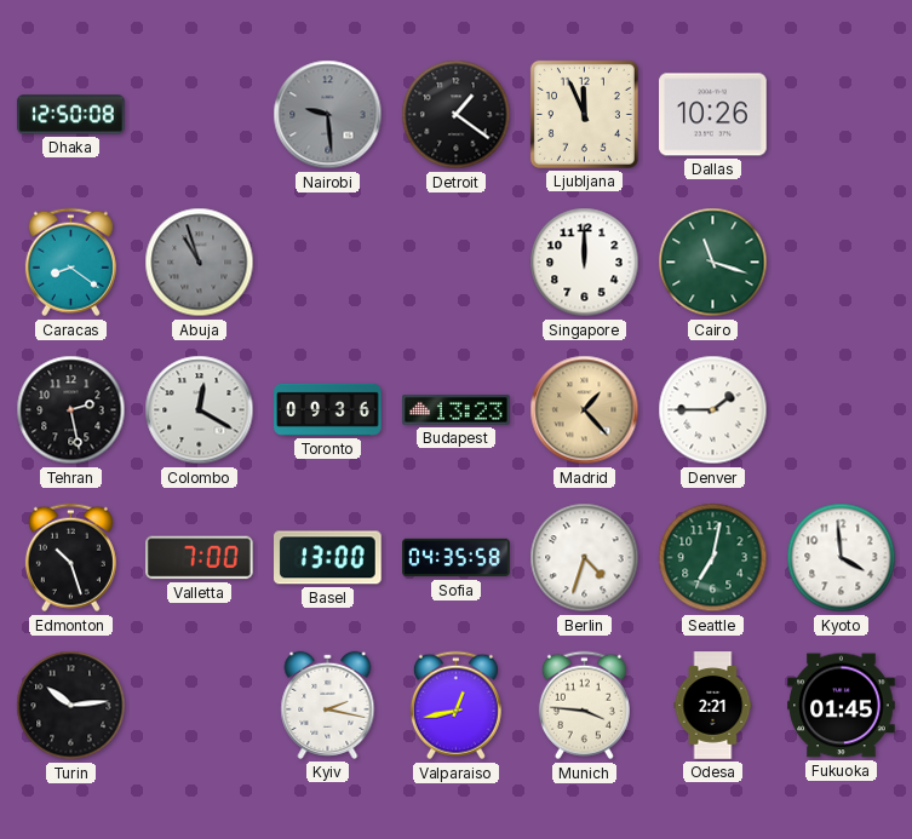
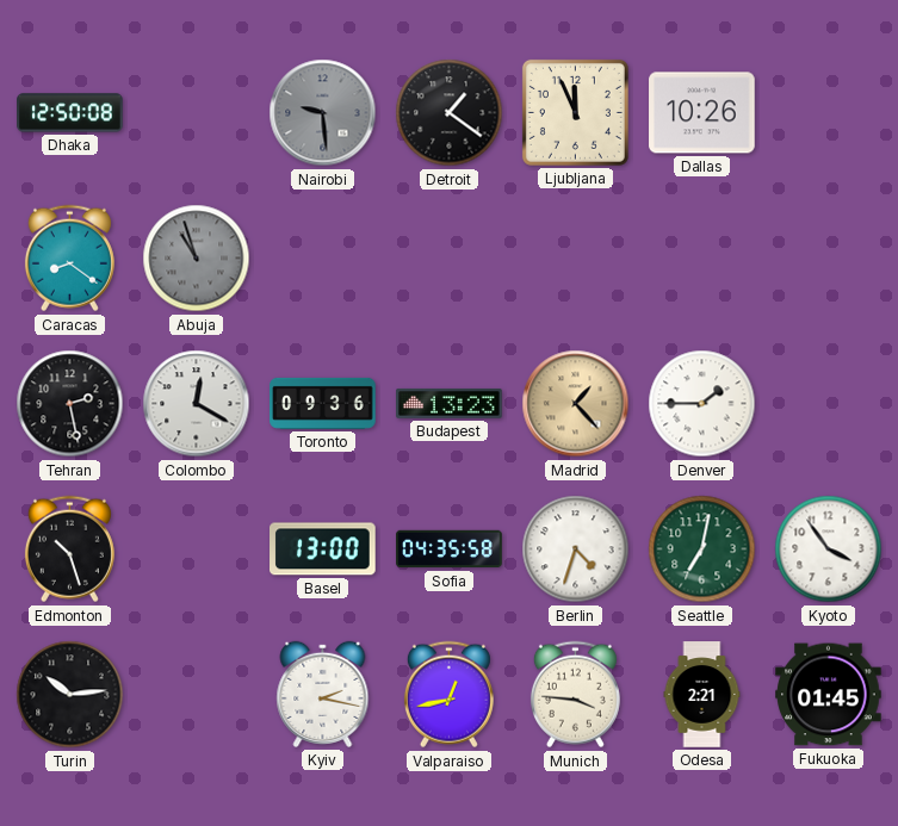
Singapore: 12:00 -> none (585, 263)
Cairo: 11:18 -> none (713, 263)
Valletta: 7:00 -> none (200, 558)
Kyoto: 3:59 -> 3:54 (829, 549)
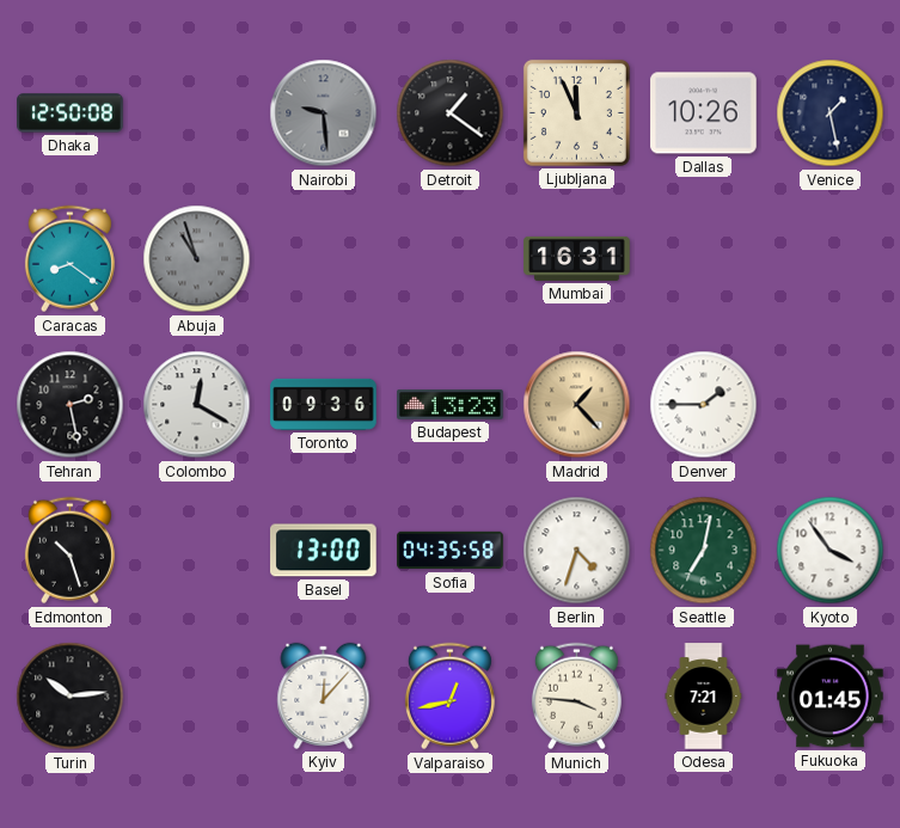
Venice: none -> 1:28 (831, 114)
Mumbai: none -> 16:31 (577, 258)
Kyiv: 2:17 -> 12:07 (324, 695)
Odesa: 2:21 -> 7:21 (704, 697)
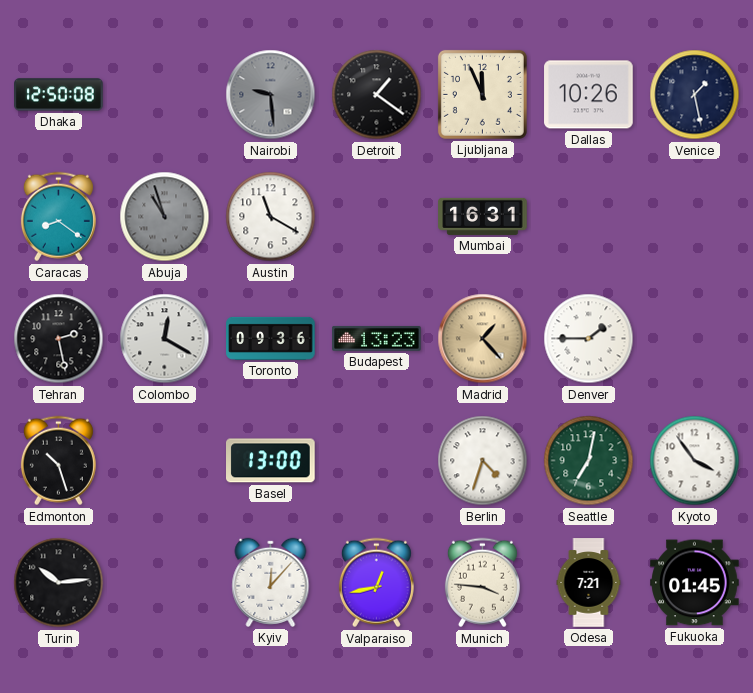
Austin: none -> 11:20 (271, 217)
Sofia: 04:35 -> none (451, 551)
